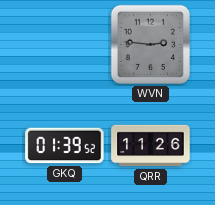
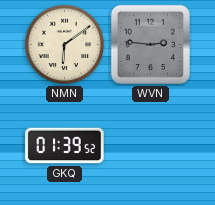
NMN: none -> 6:09 (65, 45)
QRR: 11:26 -> none (151, 146)
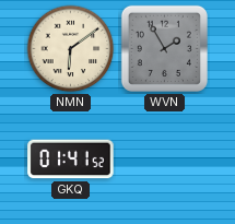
WVN: 2:46 -> 1:55 (164, 48)
GKQ: 01:39 -> 01:41 (71, 160)
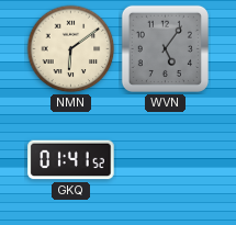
WVN: 1:55 -> 5:06 (165, 48)
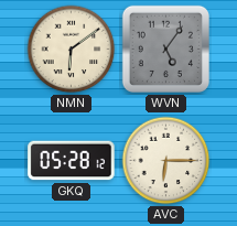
GKQ: 01:41 -> 05:28 (72, 161)
AVC: none -> 6:15 (166, 161)
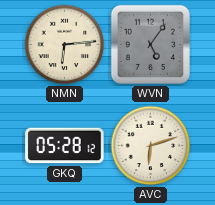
NMN: 6:09 -> 6:14 (65, 45)
AVC: 6:15 -> 6:12 (151, 146)
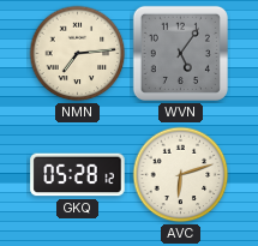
NMN: 6:14 -> 7:14 (78, 54)
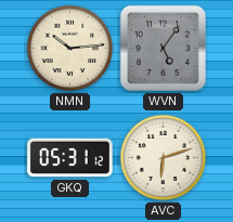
NMN: 7:14 -> 10:14 (70, 49)
GKQ: 05:28 -> 05:31 (70, 158)
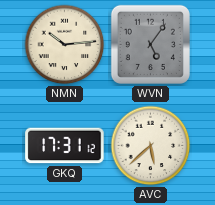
GKQ: 05:31 -> 17:31 (65, 146)
AVC: 6:12 -> 5:38 (151, 146)
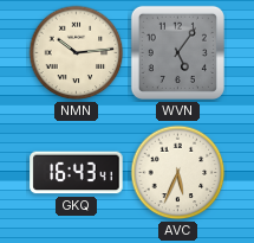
GKQ: 17:31 -> 16:43 (77, 173)
AVC: 5:38 -> 5:34 (178, 173)
